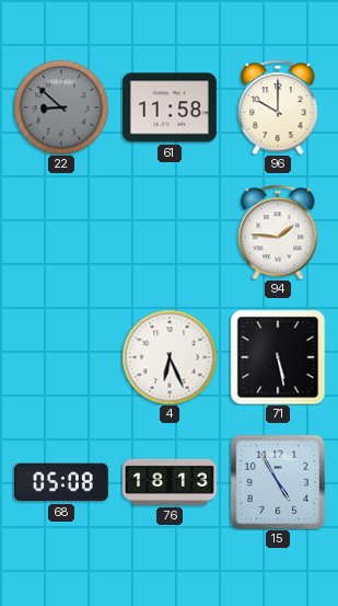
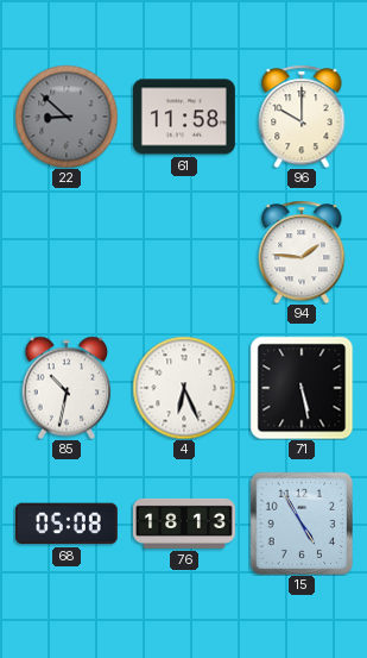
85: none -> 10:32 (67, 388)
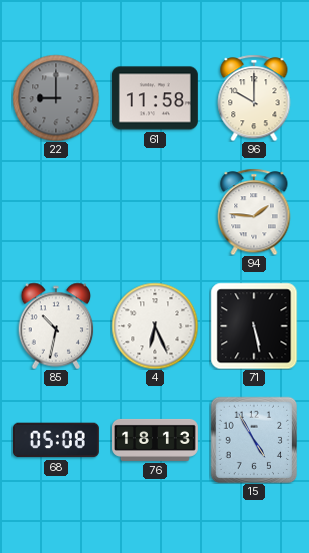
22: 8:52 -> 9:00 (56, 98)
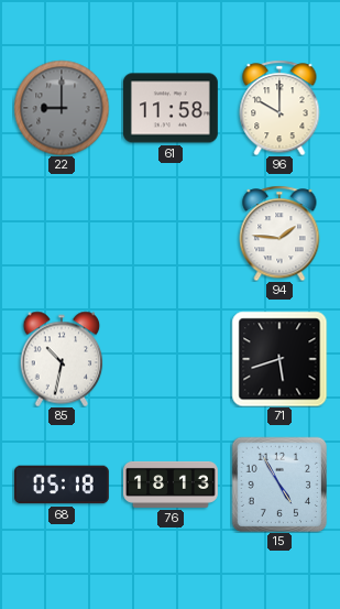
4: 6:26 -> none (155, 326)
71: 5:28 -> 5:42 (279, 359)
68: 05:08 -> 05:18 (62, 485)
